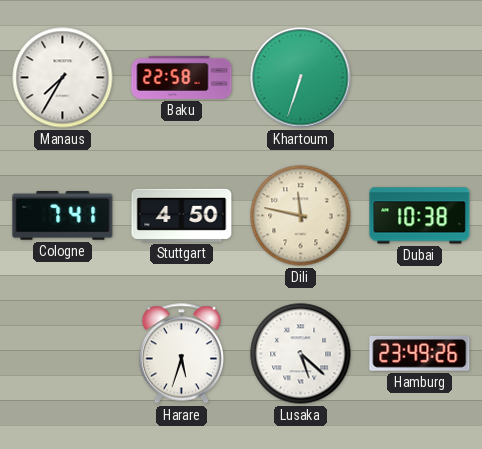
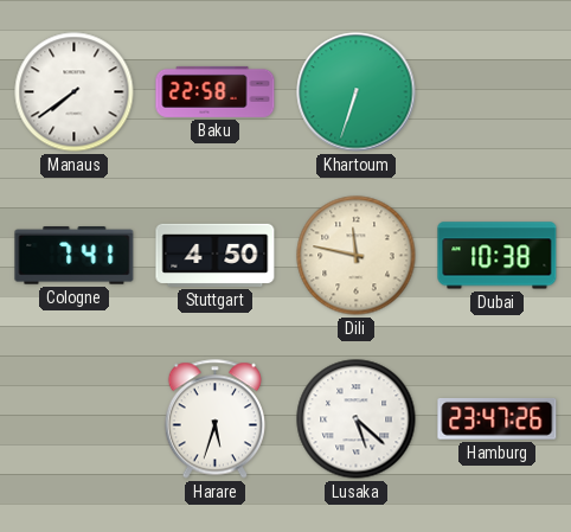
Manaus: 7:35 -> 7:39 (75, 92)
Hamburg: 23:49 -> 23:47 (498, 418)
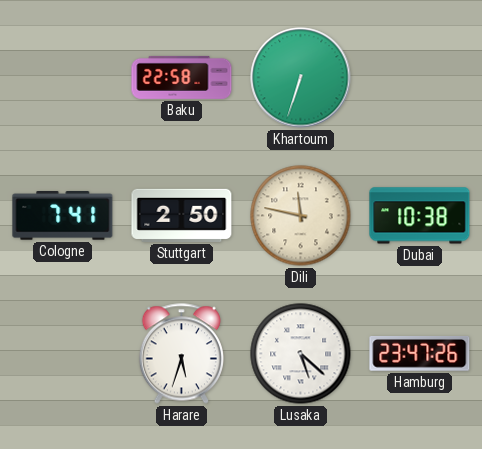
Manaus: 7:39 -> none (75, 92)
Stuttgart: 4:50 -> 2:50 (182, 215)
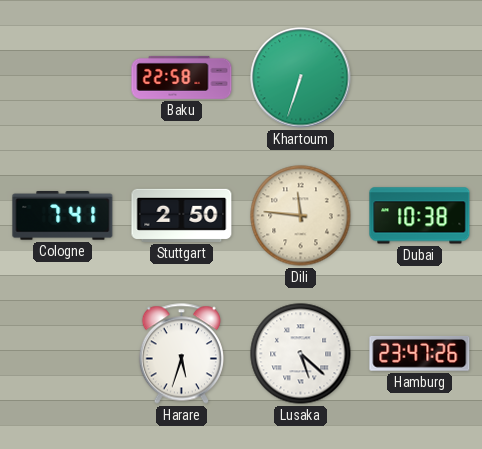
Dili: 11:47 -> 11:46 (301, 216)
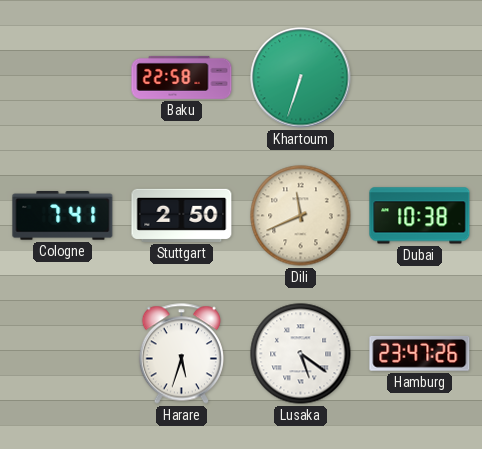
Dili: 11:46 -> 11:41 (301, 216)
Lusaka: 5:22 -> 5:21 (301, 354)
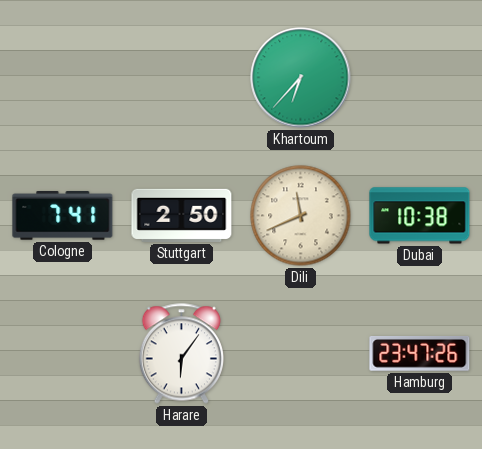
Baku: 22:58 -> none (182, 77)
Khartoum: 6:33 -> 6:37 (301, 78)
Harare: 5:33 -> 6:06 (181, 354)
Lusaka: 5:21 -> none (301, 354)
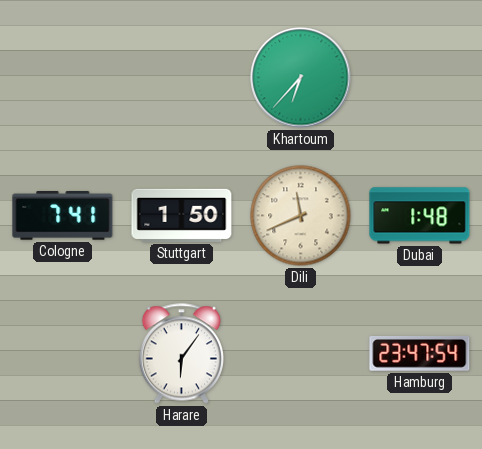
Stuttgart: 2:50 -> 1:50 (182, 215)
Dubai: 10:38 -> 1:48 (420, 216)
Hamburg: 23:47:26 -> 23:47:54 (420, 353)
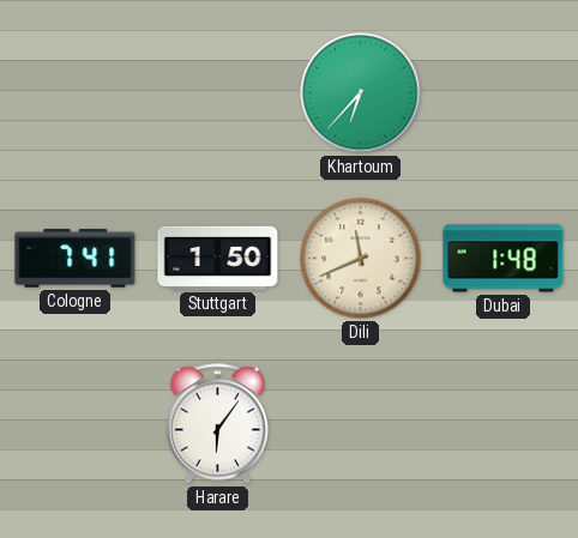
Hamburg: 23:47 -> none (420, 353)
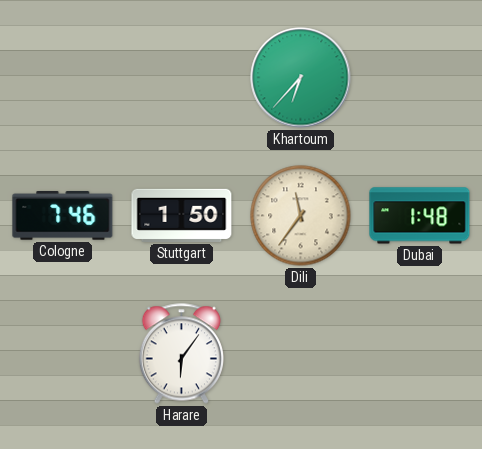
Cologne: 7:41 -> 7:46 (63, 216)
Dili: 11:41 -> 11:36 (301, 216)
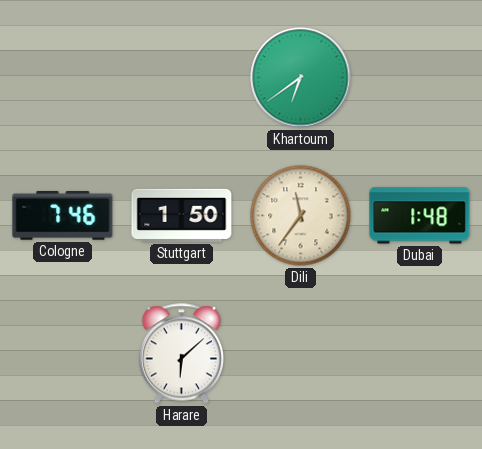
Khartoum: 6:37 -> 6:39 (301, 78)
Harare: 6:06 -> 6:08 (181, 354)
